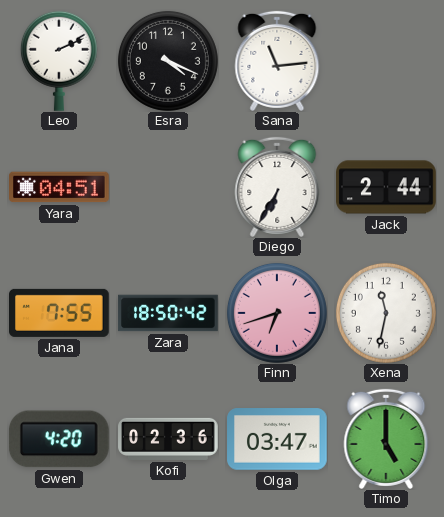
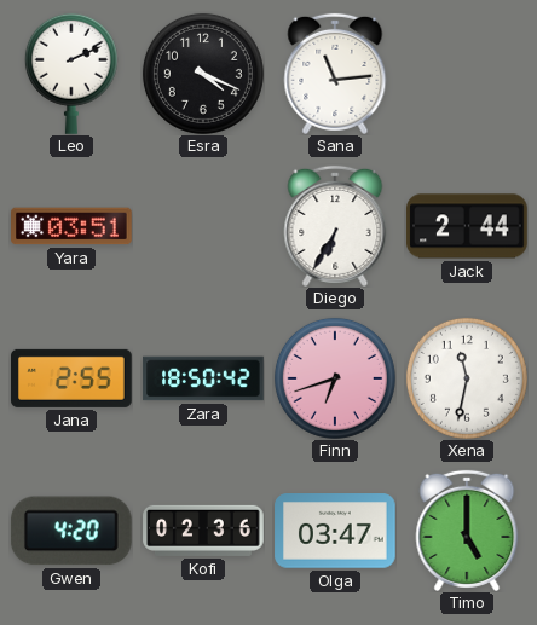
Yara: 04:51 -> 03:51 (73, 226)
Jana: 7:55 -> 2:55 (73, 378)
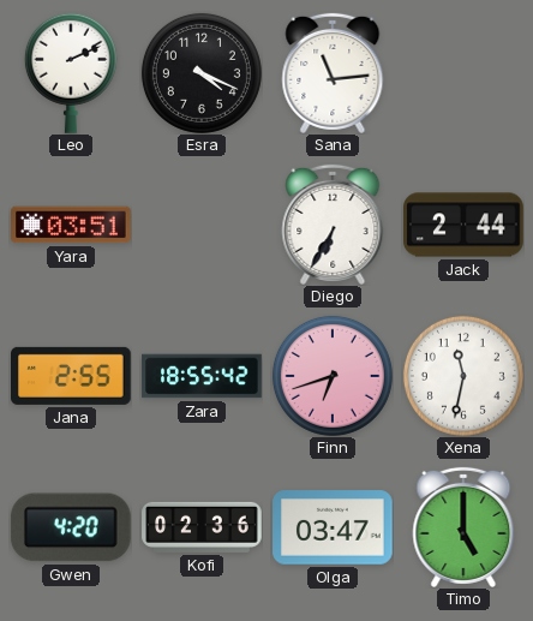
Zara: 18:50 -> 18:55 (202, 376)
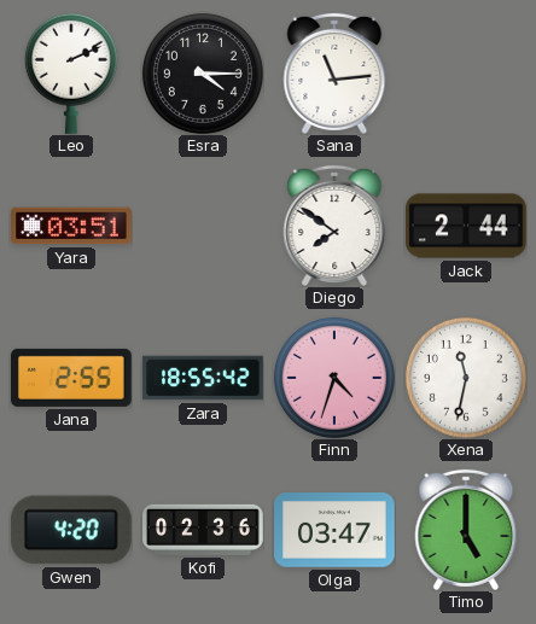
Esra: 4:19 -> 4:15 (203, 74)
Diego: 6:35 -> 7:51 (334, 226)
Finn: 6:42 -> 4:33 (334, 378)
